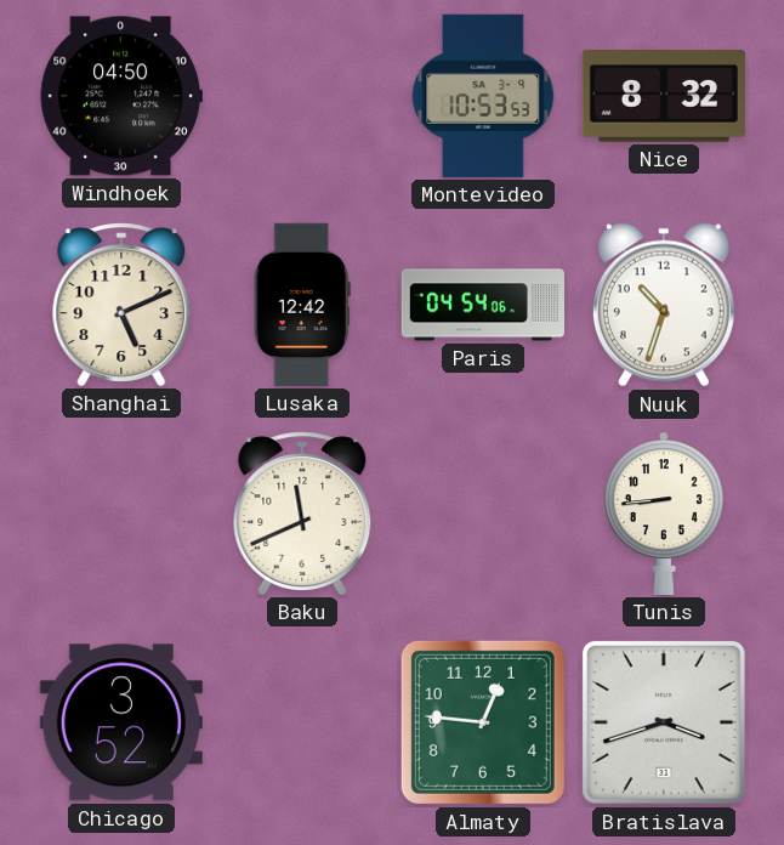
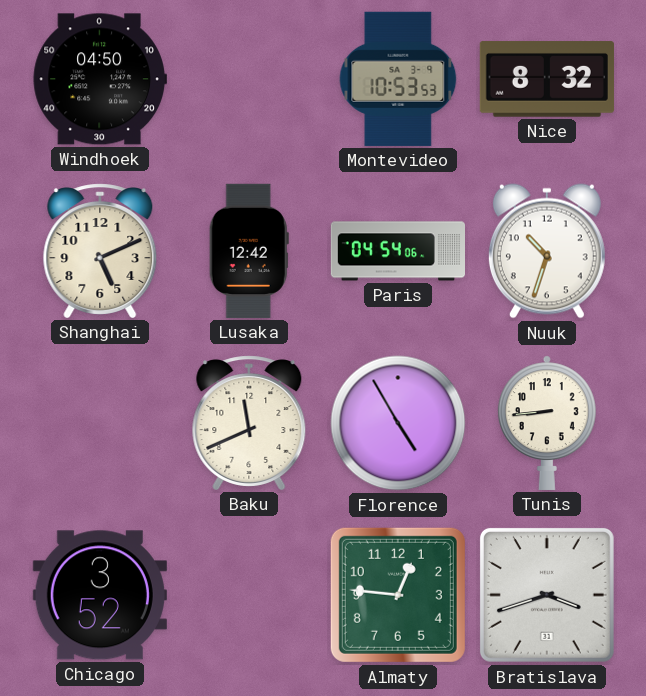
Florence: none -> 4:55 (398, 423)
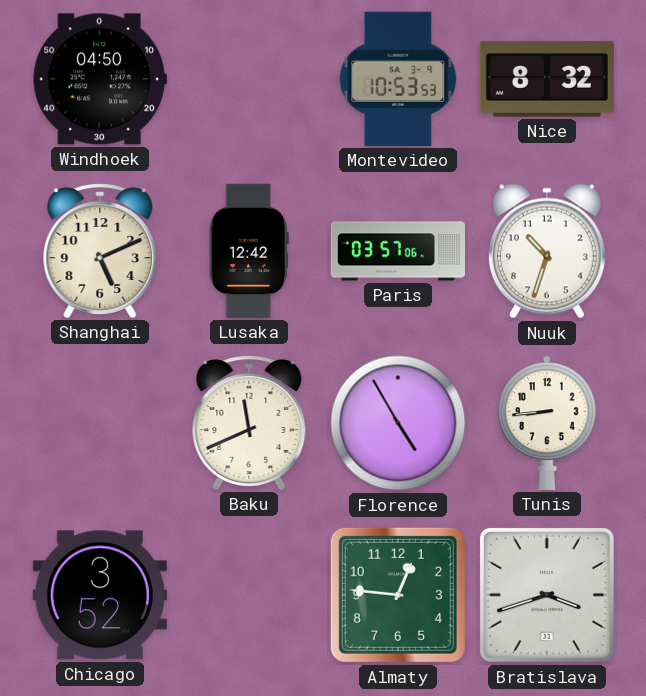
Paris: 04:54 -> 03:57 (397, 251)
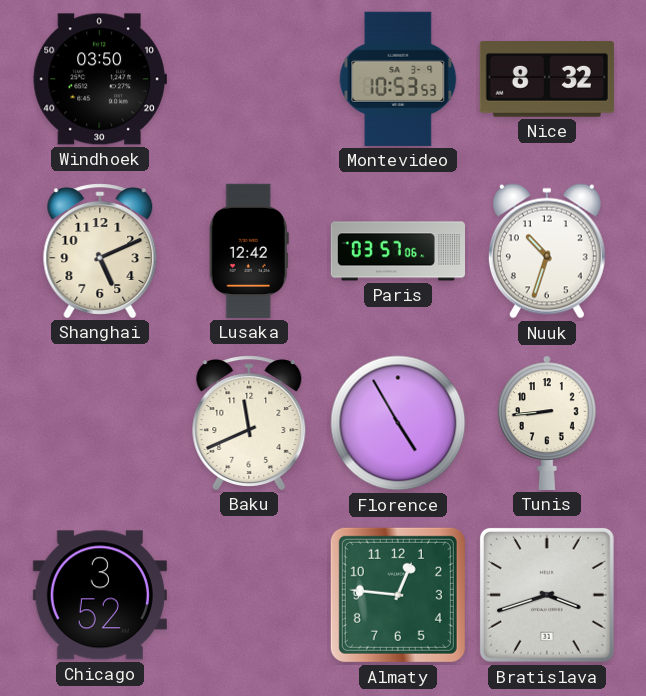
Windhoek: 04:50 -> 03:50 (100, 79)
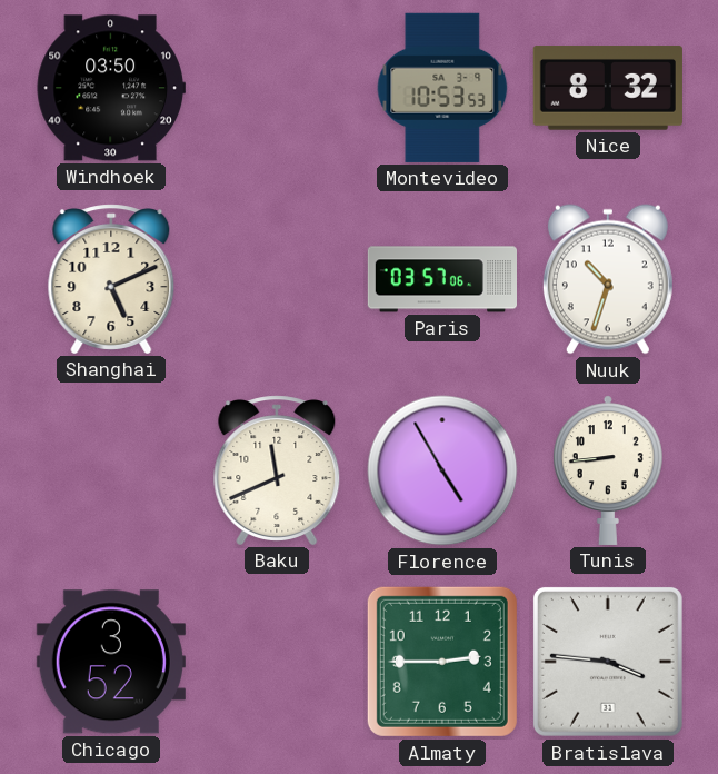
Lusaka: 12:42 -> none (249, 251)
Almaty: 12:46 -> 2:45 (442, 662)
Bratislava: 3:42 -> 3:46 (608, 662)
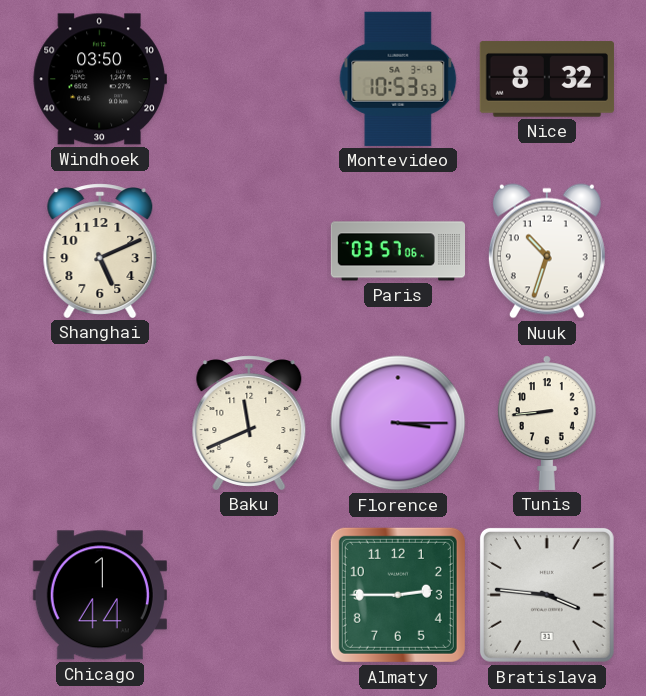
Florence: 4:55 -> 3:15 (398, 423)
Chicago: 3:52 -> 1:44 (100, 595)
